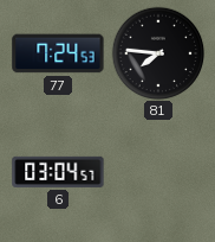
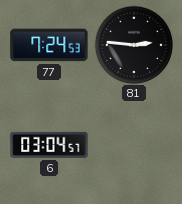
81: 7:46 -> 2:46 (134, 45)
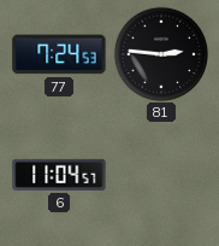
6: 03:04 -> 11:04 (59, 175)
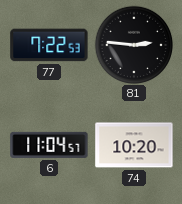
77: 7:24 -> 7:22 (49, 45)
74: none -> 10:20 (134, 145)
